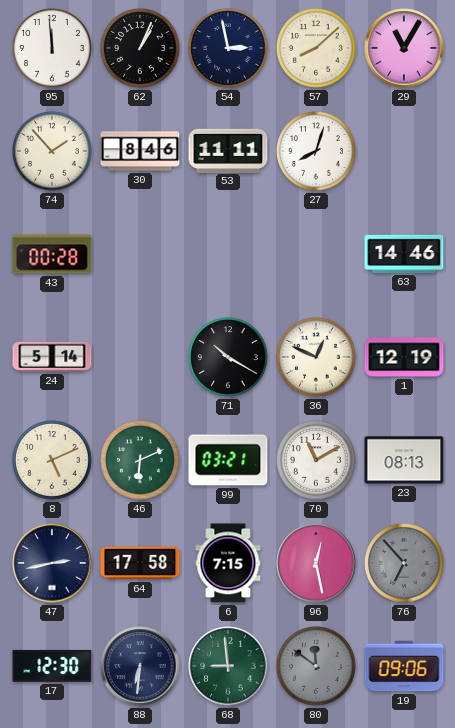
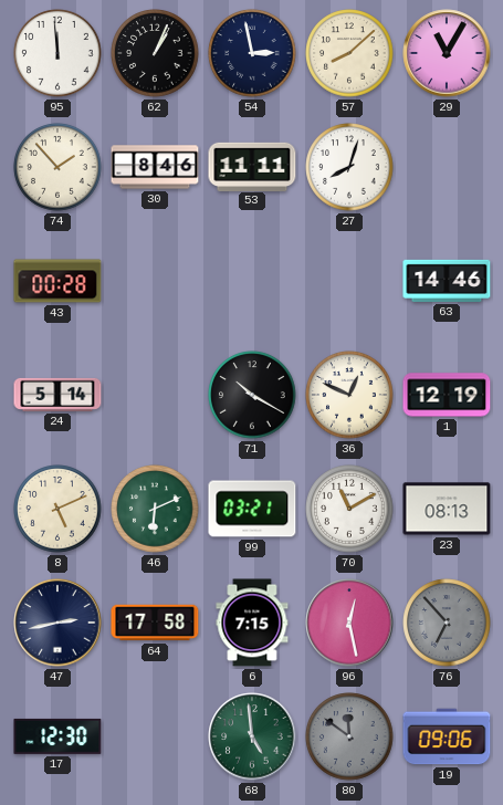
88: 6:31 -> none (140, 666)
68: 8:59 -> 4:59 (252, 736)
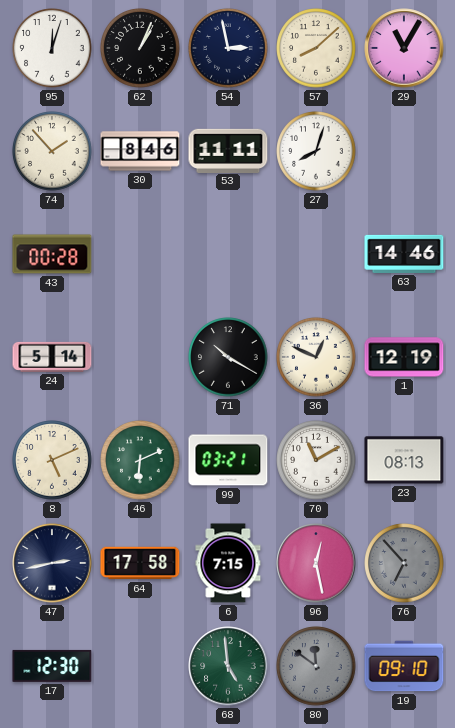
95: 11:59 -> 12:03 (52, 48)
19: 09:06 -> 09:10 (404, 666)
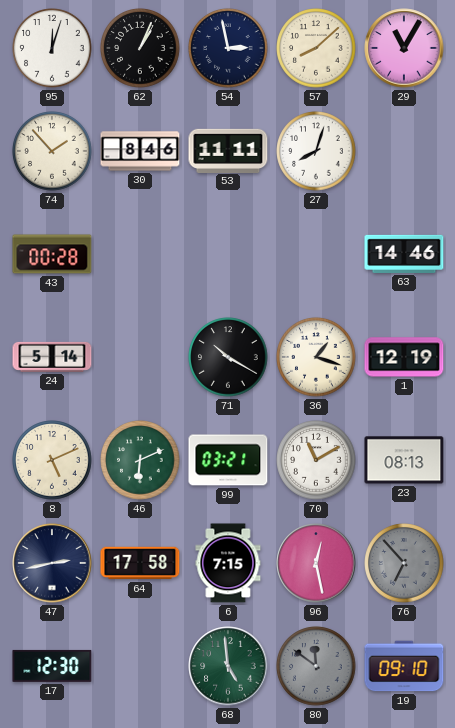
36: 12:49 -> 1:18 (316, 357)
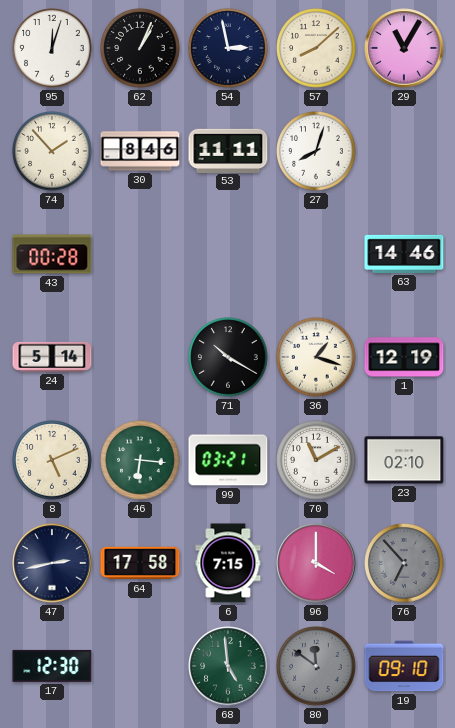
46: 6:11 -> 6:16 (140, 460)
23: 08:13 -> 02:10 (404, 460)
96: 12:28 -> 4:00 (316, 563)
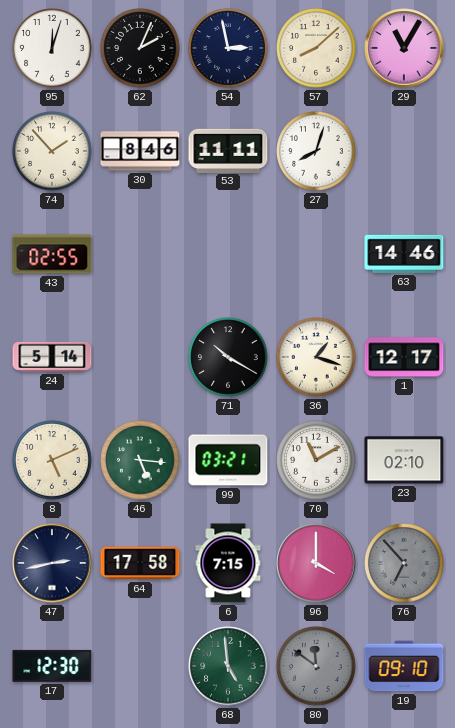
62: 1:04 -> 2:04 (140, 48)
43: 00:28 -> 02:55 (52, 254)
1: 12:19 -> 12:17 (404, 357)
46: 6:16 -> 5:16 (140, 460)
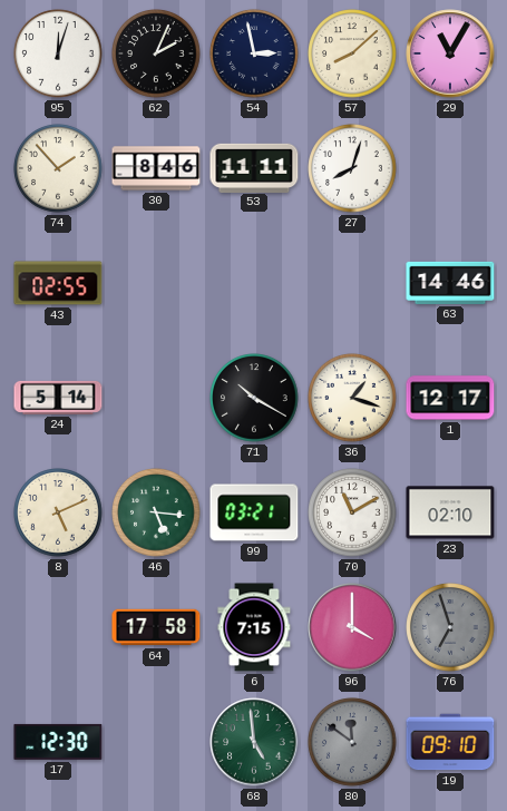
47: 2:43 -> none (52, 563)
76: 6:53 -> 6:57 (450, 627)
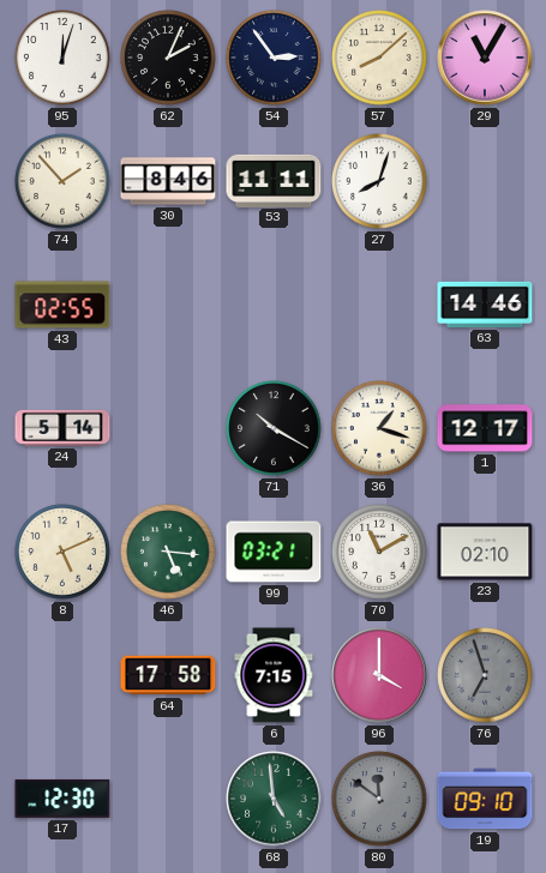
54: 2:58 -> 2:54 (274, 58)
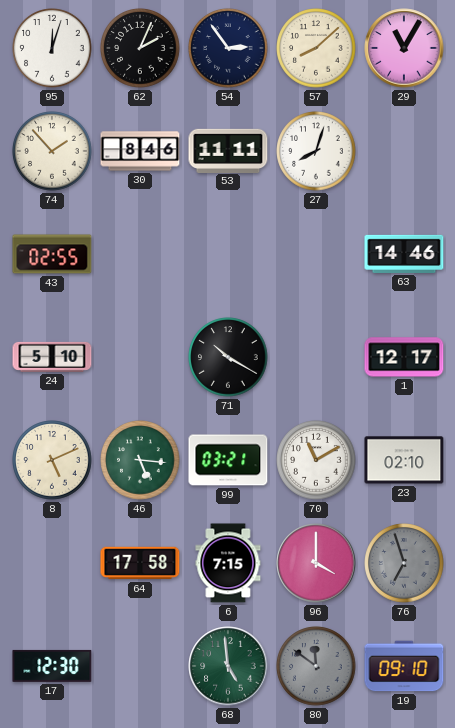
24: 5:14 -> 5:10 (52, 357)
36: 1:18 -> none (379, 428)
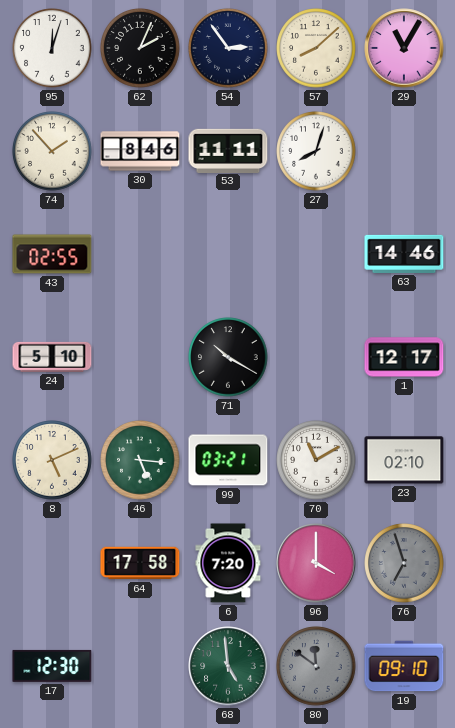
6: 7:15 -> 7:20 (228, 563)
